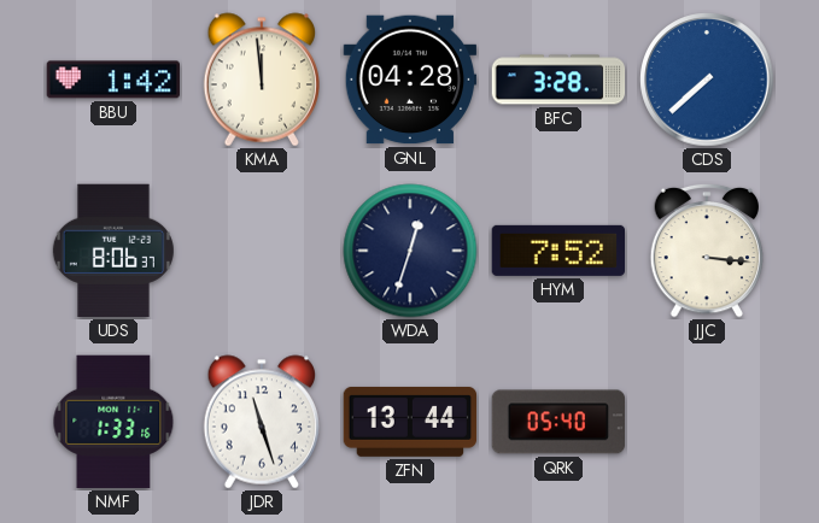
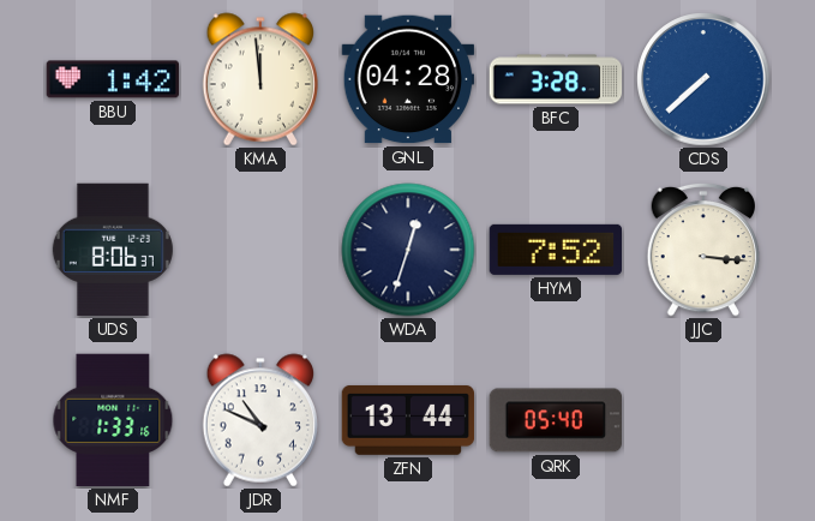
JDR: 11:27 -> 10:49 (259, 420)
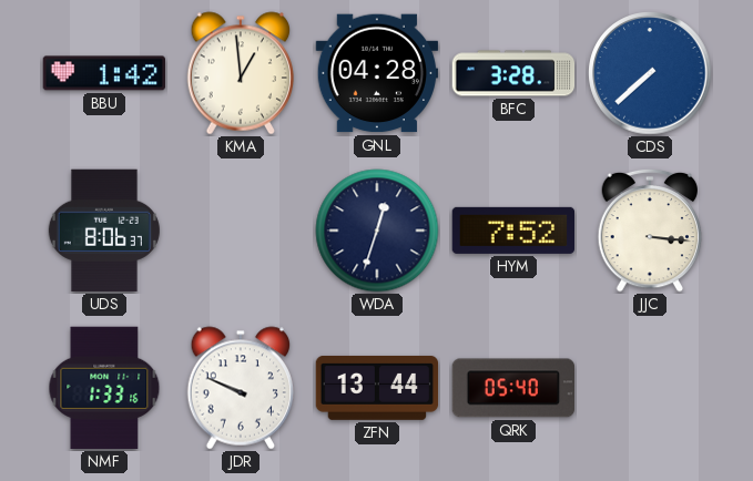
KMA: 11:59 -> 12:59 (240, 73)
JDR: 10:49 -> 9:49 (240, 388)
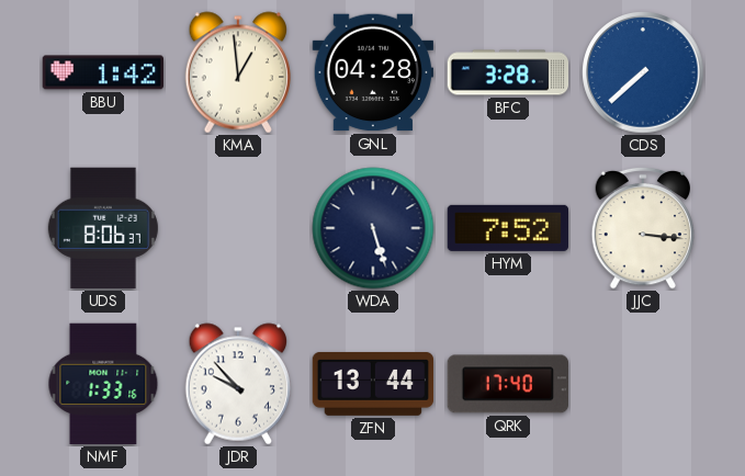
WDA: 12:33 -> 5:27 (373, 228)
JDR: 9:49 -> 9:53 (237, 384)
QRK: 05:40 -> 17:40 (507, 384)
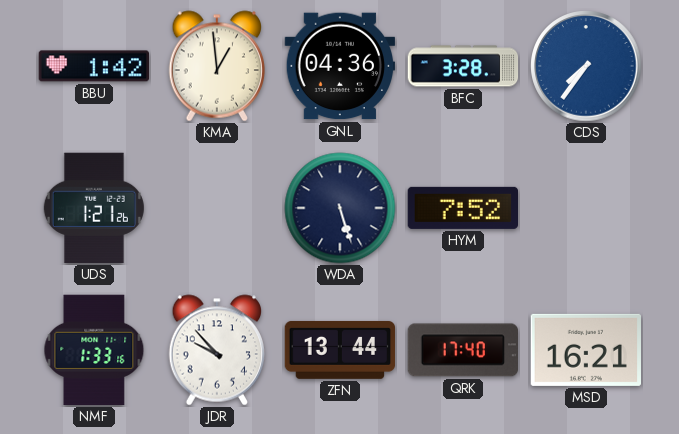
GNL: 04:28 -> 04:36 (340, 66)
CDS: 7:38 -> 7:36 (586, 66)
UDS: 8:06 -> 1:21 (94, 208)
JJC: 3:16 -> none (643, 228)
MSD: none -> 16:21 (586, 350)
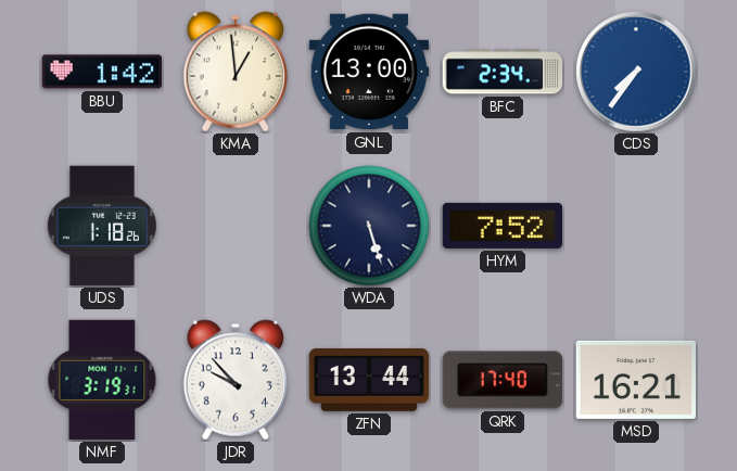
GNL: 04:36 -> 13:00 (369, 72)
BFC: 3:28 -> 2:34 (503, 72)
UDS: 1:21 -> 1:18 (102, 226)
NMF: 1:33 -> 3:19 (102, 380)
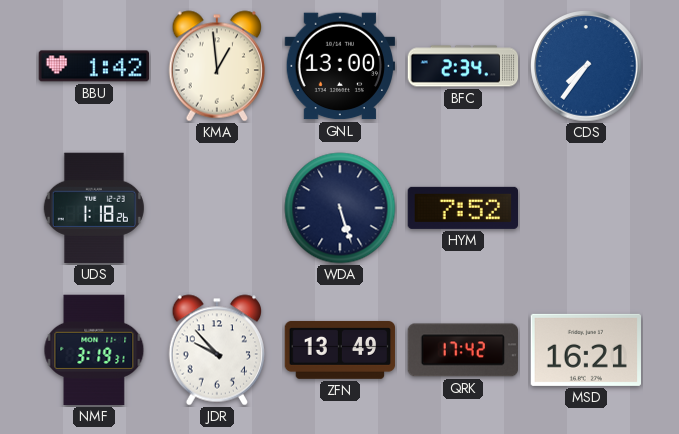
ZFN: 13:44 -> 13:49 (340, 350)
QRK: 17:40 -> 17:42 (462, 350)
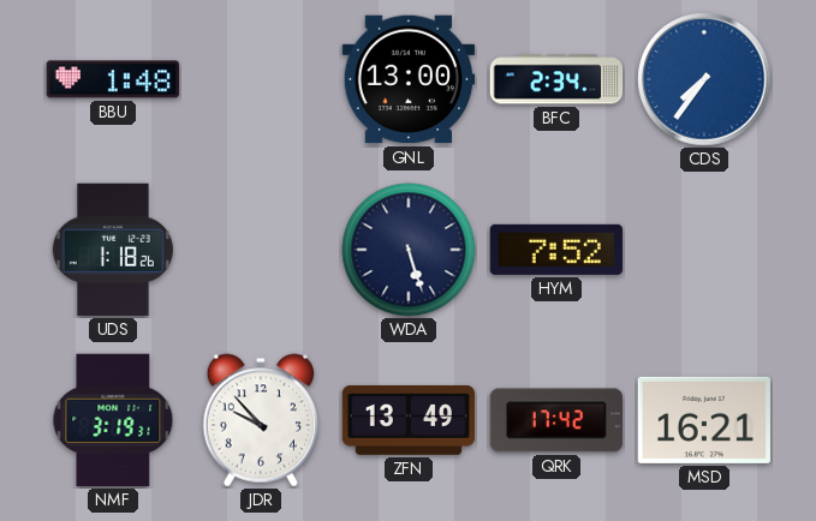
BBU: 1:42 -> 1:48 (113, 79)
KMA: 12:59 -> none (216, 66)
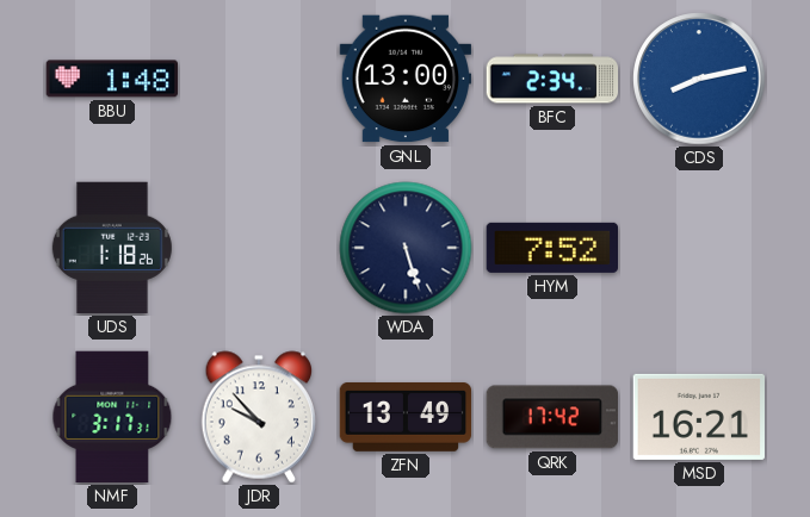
CDS: 7:36 -> 8:13 (699, 79)
NMF: 3:19 -> 3:17 (112, 417)
